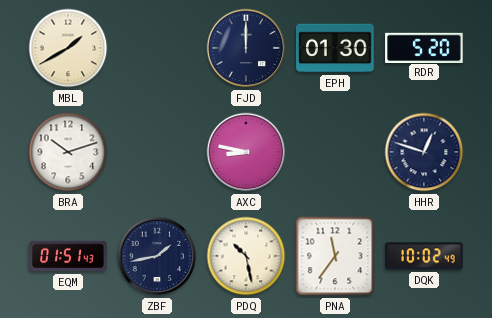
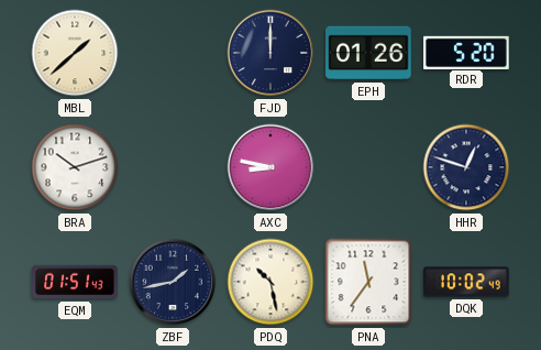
MBL: 1:40 -> 1:38 (75, 53)
EPH: 01:30 -> 01:26 (368, 53)
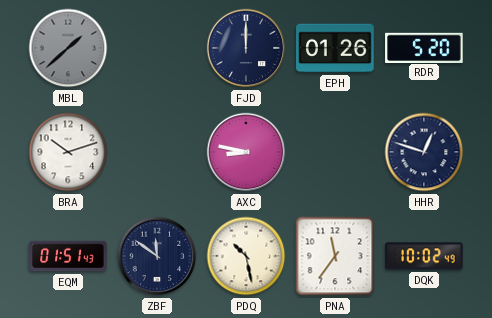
MBL dial: cream -> grey (68, 48)
ZBF: 1:43 -> 11:51 (157, 256)
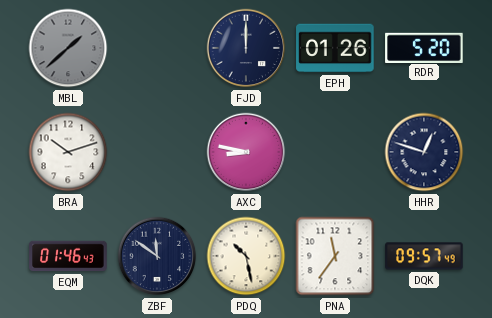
EQM: 01:51 -> 01:46 (68, 256)
DQK: 10:02 -> 09:57 (424, 256)
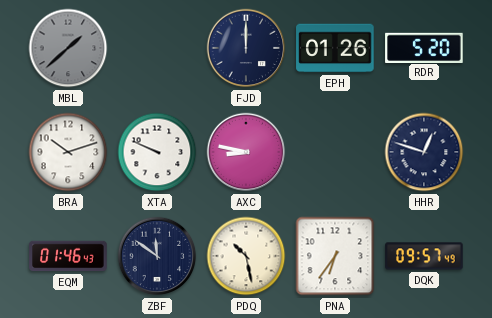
XTA: none -> 9:49 (157, 152)
PNA: 11:36 -> 6:36 (335, 256)
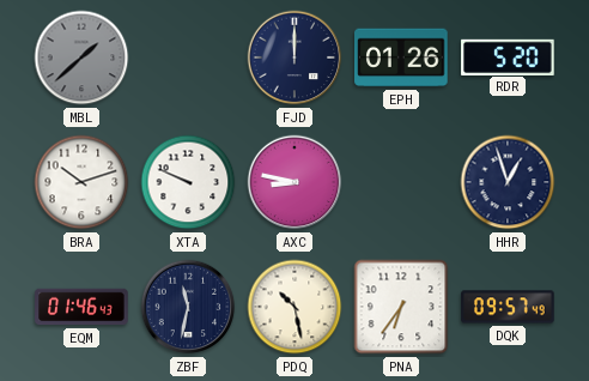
HHR: 12:48 -> 12:57 (508, 182)
ZBF: 11:51 -> 11:32 (188, 307)
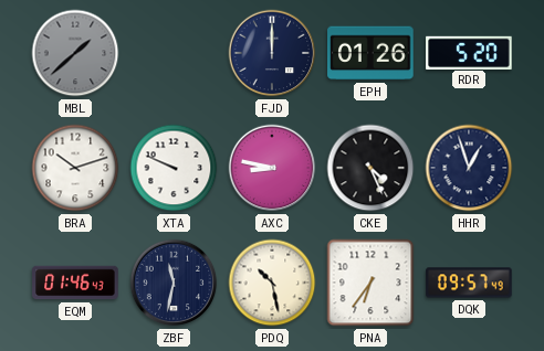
CKE: none -> 4:26 (370, 168)
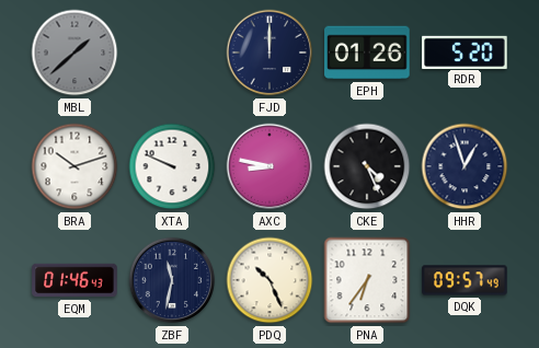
PDQ: 10:28 -> 10:26 (269, 280)
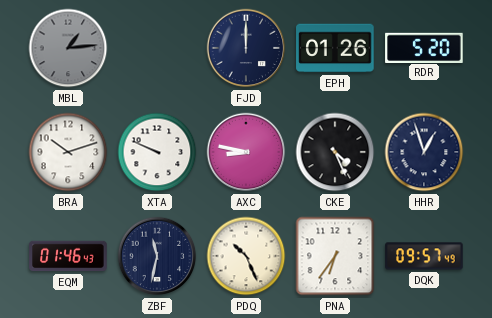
MBL: 1:38 -> 1:14 (68, 48)
